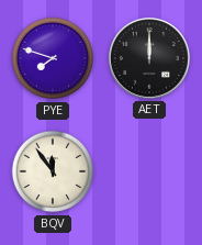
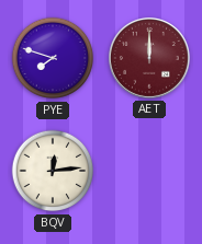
AET dial: black -> burgundy (150, 58)
BQV: 11:54 -> 12:14 (53, 171)
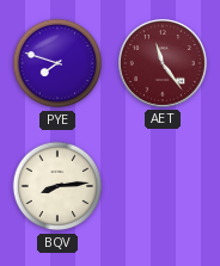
AET: 12:00 -> 11:24 (164, 63)
BQV: 12:14 -> 8:14 (57, 186)
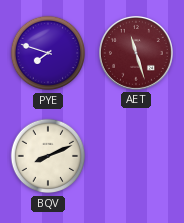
AET: 11:24 -> 11:27 (137, 53)
BQV: 8:14 -> 8:11 (48, 156)
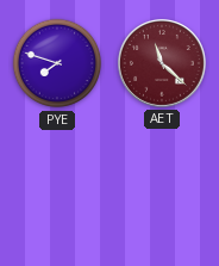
AET: 11:27 -> 11:22 (163, 63)
BQV: 8:11 -> none (48, 156)
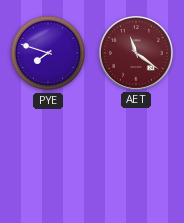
AET: 11:22 -> 11:21 (137, 53)
